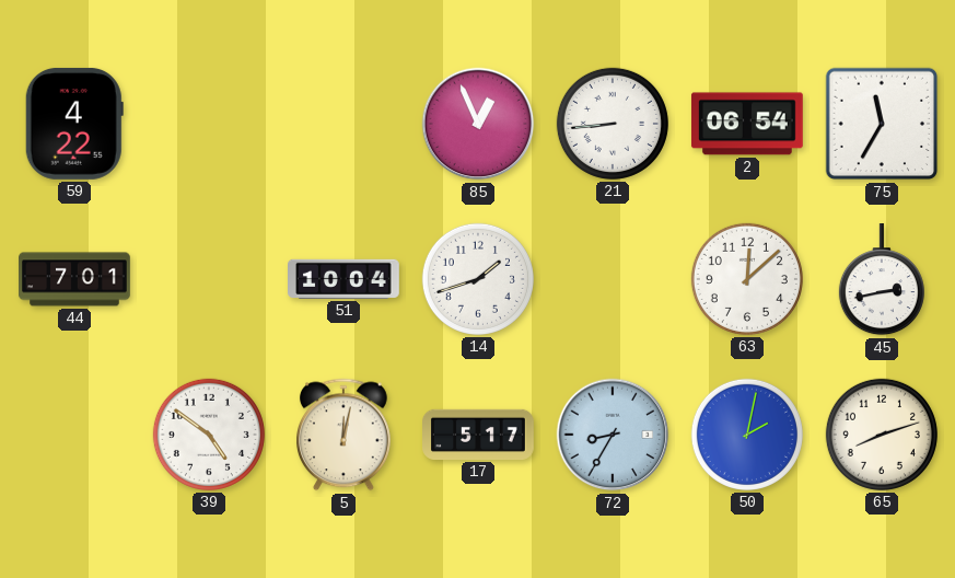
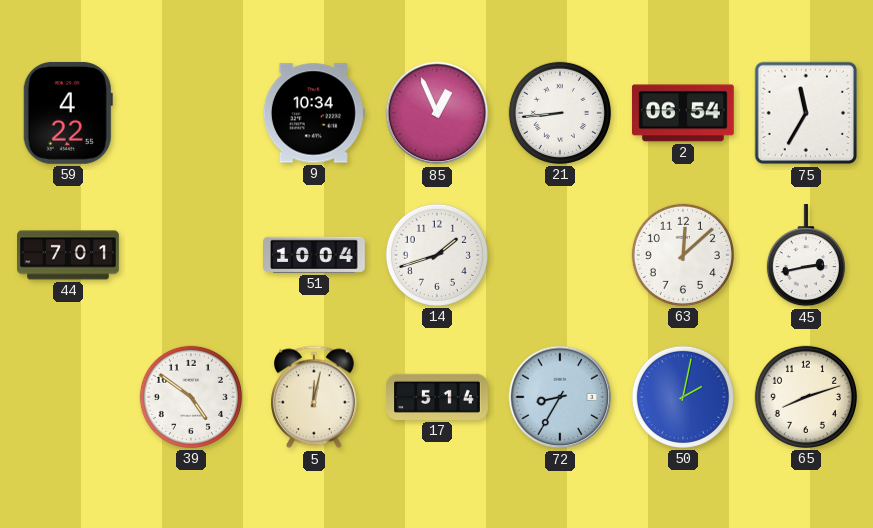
9: none -> 10:34 (314, 113)
17: 5:17 -> 5:14 (438, 397)
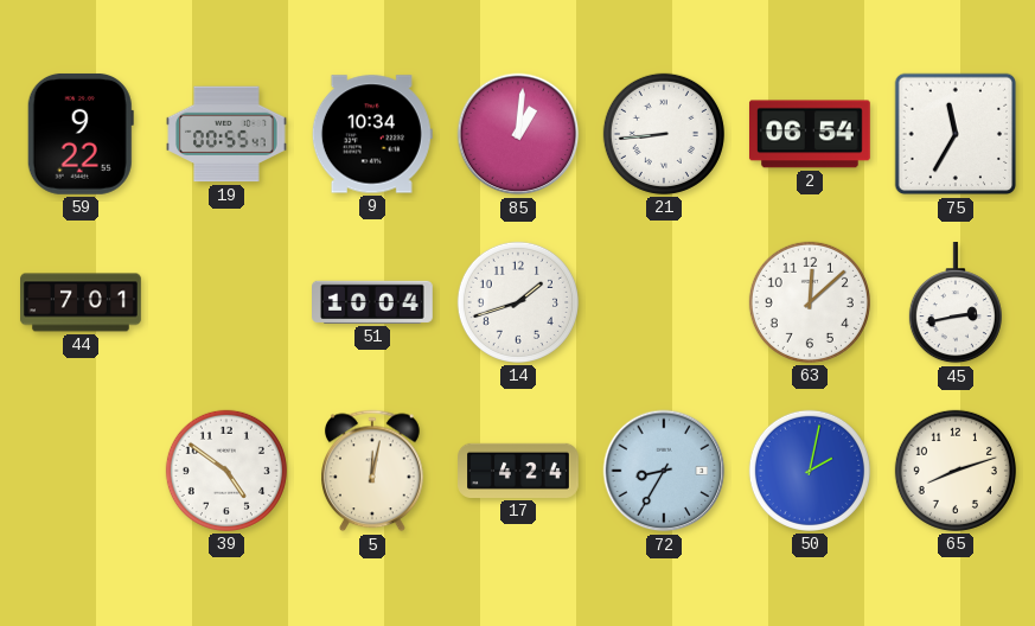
59: 4:22 -> 9:22 (81, 134)
19: none -> 00:55 (228, 134)
85: 12:56 -> 1:01 (518, 134)
17: 5:14 -> 4:24 (519, 471)
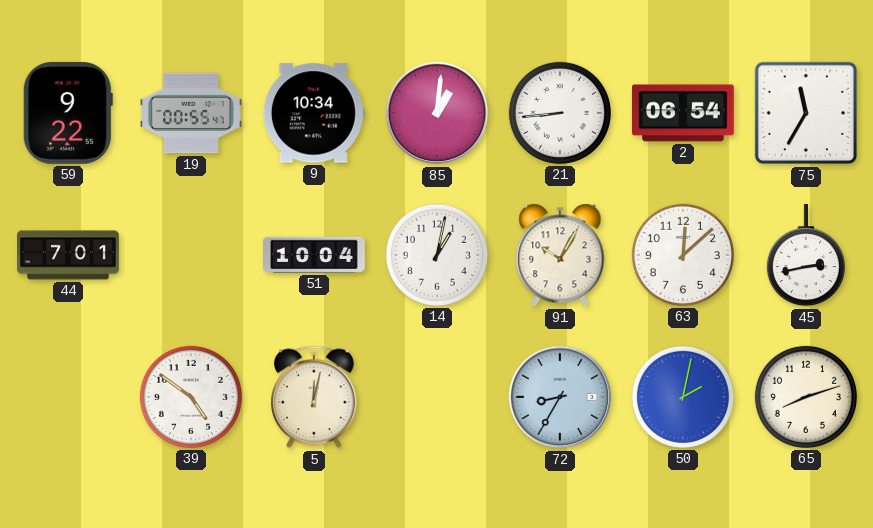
14: 1:42 -> 1:02 (437, 255)
91: none -> 10:05 (560, 255)
17: 4:24 -> none (519, 471)
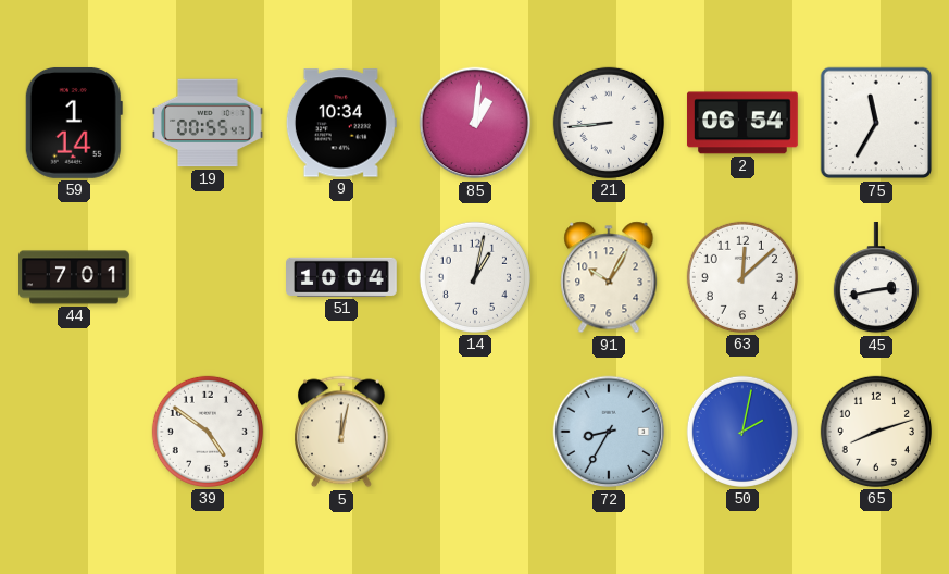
59: 9:22 -> 1:14 (74, 123)
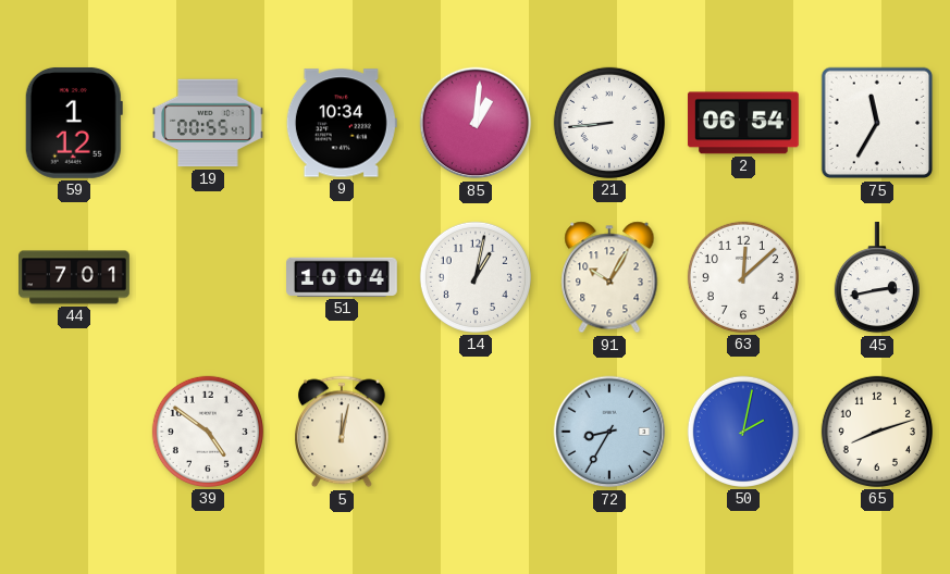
59: 1:14 -> 1:12 (74, 123)
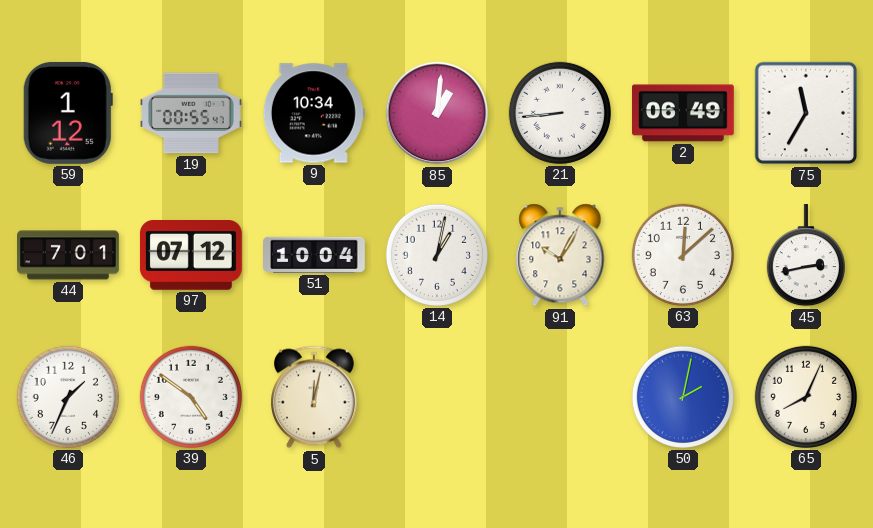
2: 06:54 -> 06:49 (683, 113)
97: none -> 07:12 (191, 256)
46: none -> 1:34 (68, 397)
72: 8:35 -> none (609, 432)
65: 8:12 -> 8:04 (806, 397)
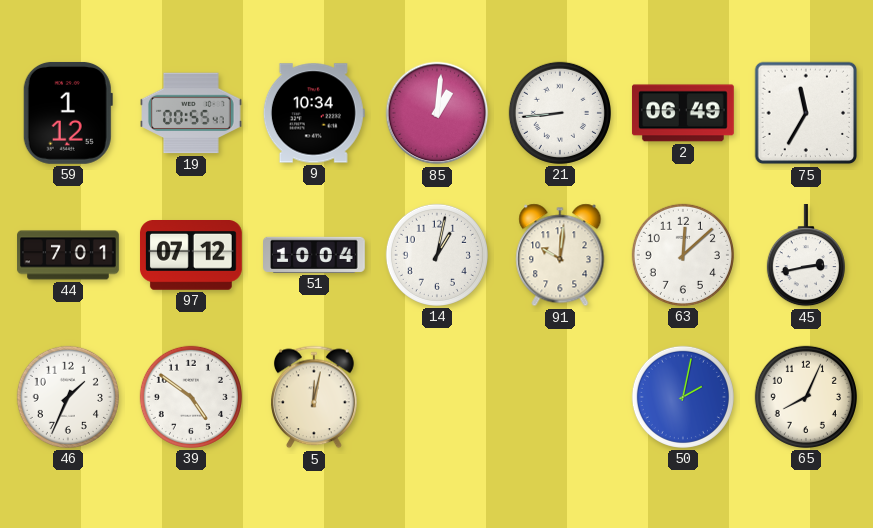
91: 10:05 -> 10:01 (560, 255)
